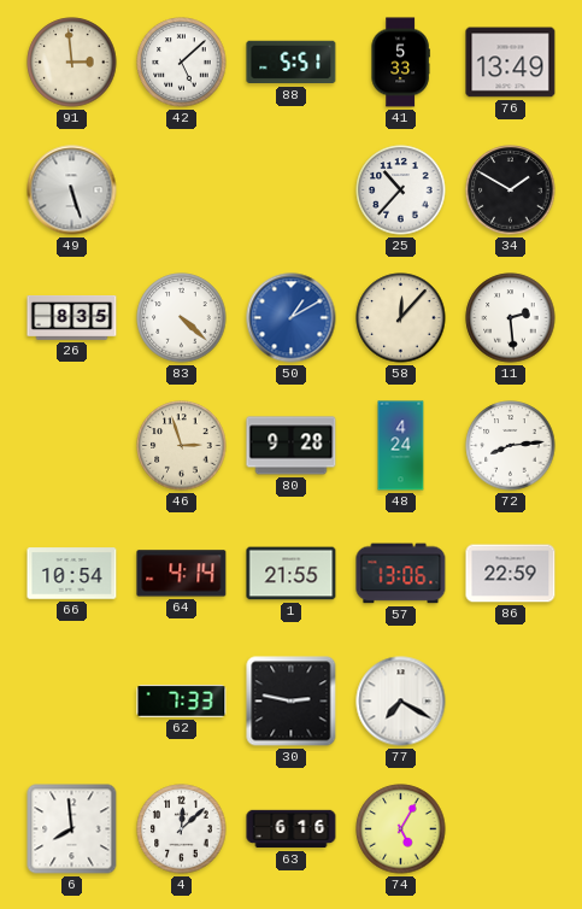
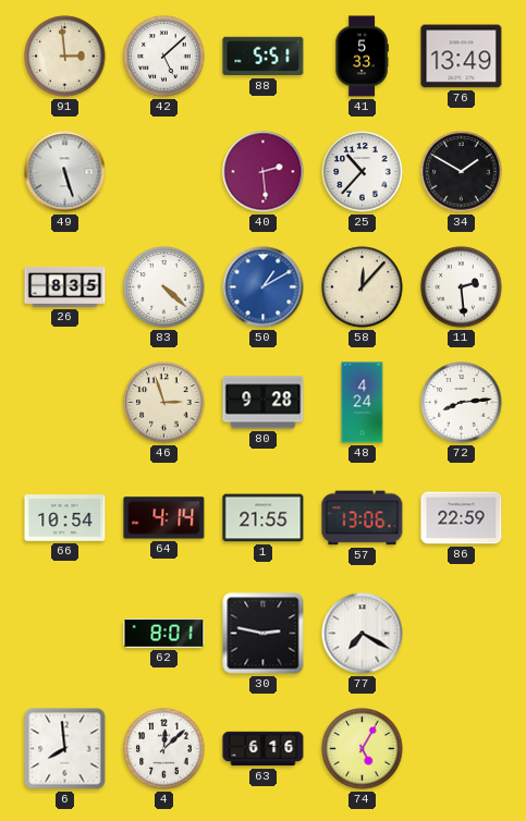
40: none -> 2:29 (264, 172)
62: 7:33 -> 8:01 (164, 634)
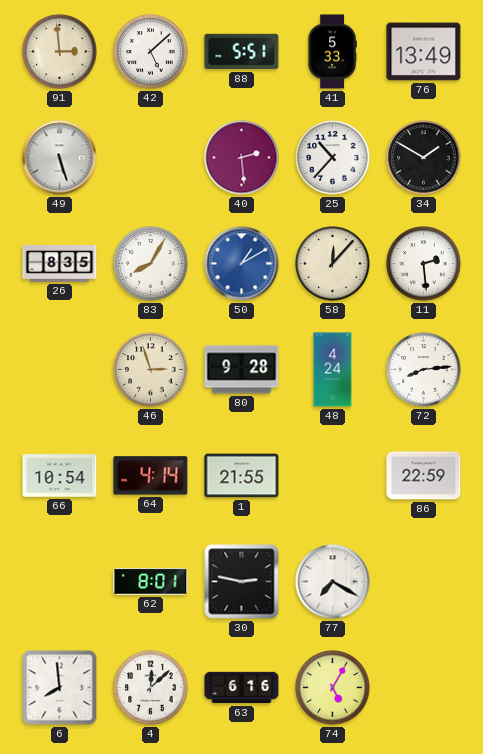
83: 4:22 -> 8:05 (151, 264)
57: 13:06 -> none (363, 518)
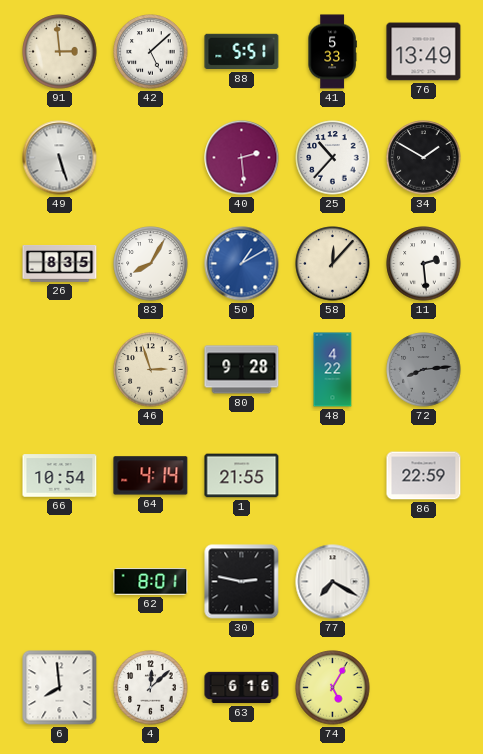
48: 4:24 -> 4:22 (333, 370)
72 dial: white -> grey (424, 370)
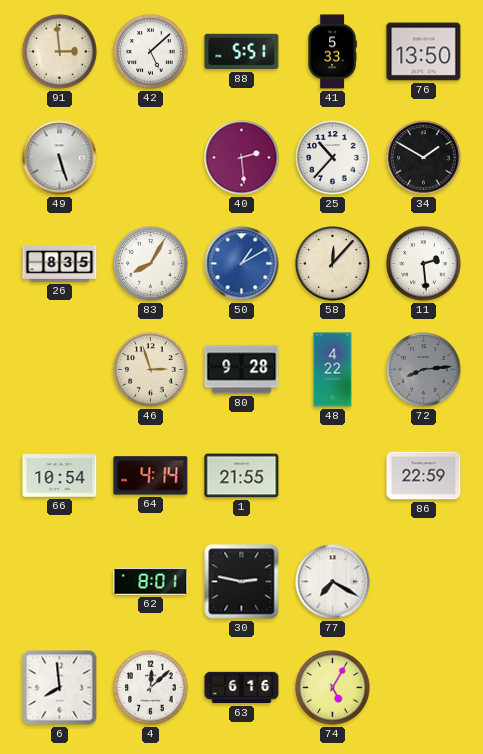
76: 13:49 -> 13:50 (424, 52)
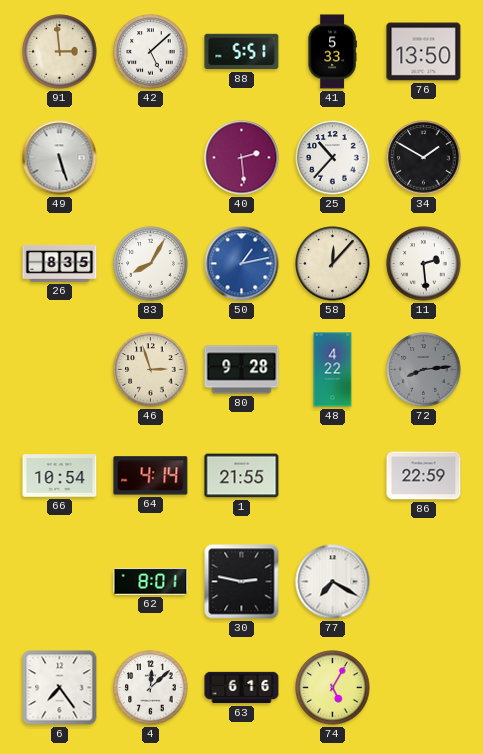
50: 1:10 -> 1:13 (242, 264)
6: 7:59 -> 7:24 (60, 688)
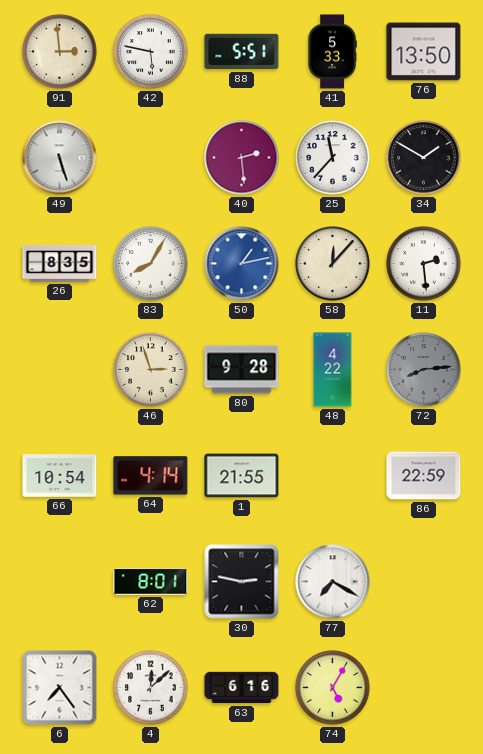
42: 5:08 -> 5:47 (151, 52)
25: 10:37 -> 11:37 (333, 158)
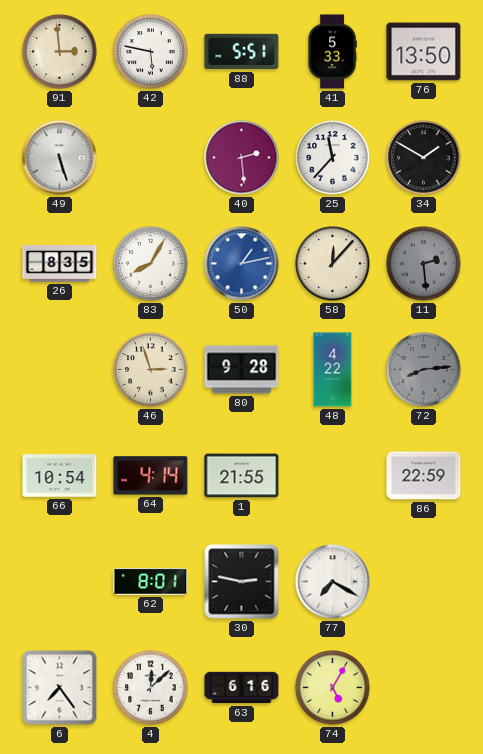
11 dial: white -> grey (424, 264)
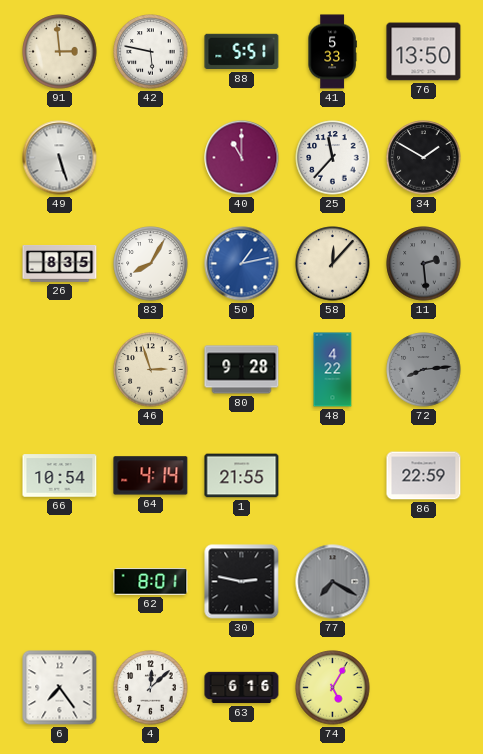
40: 2:29 -> 11:00 (242, 158)
77 dial: white -> grey (333, 582)
